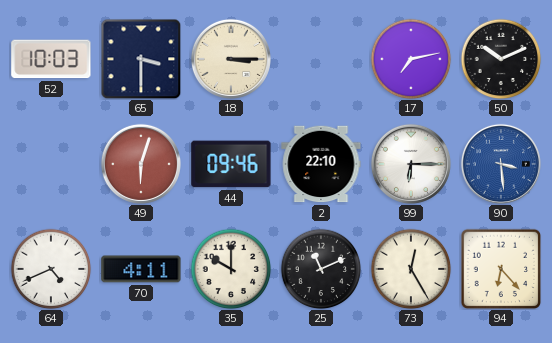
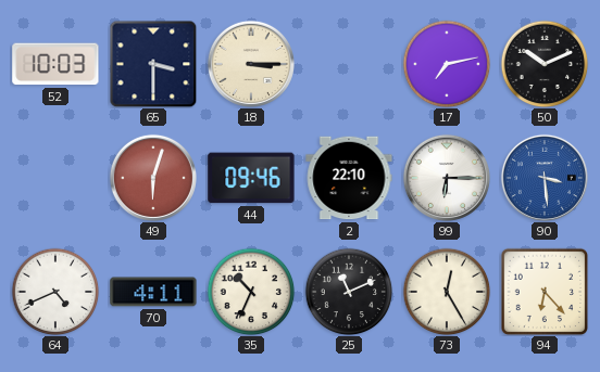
35: 10:00 -> 10:34 (251, 292)
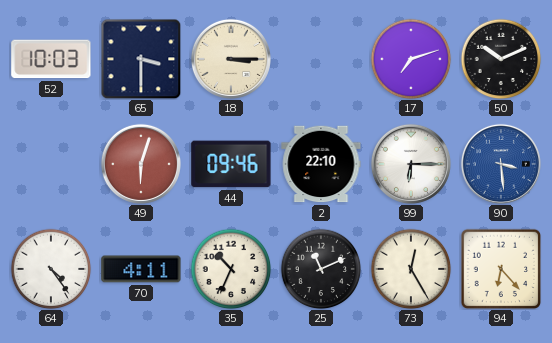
17: 7:13 -> 7:12 (411, 59)
64: 4:41 -> 4:24 (51, 269)
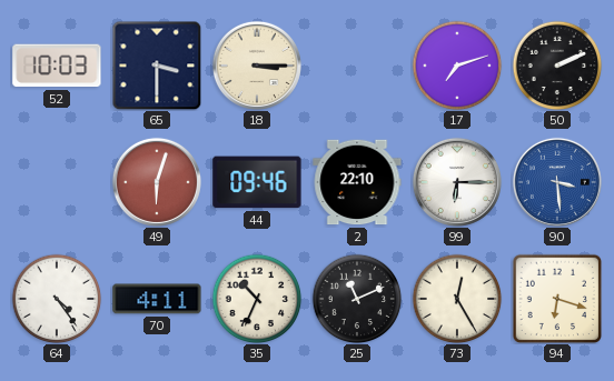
50: 10:11 -> 2:11 (557, 66)
94: 6:23 -> 6:18 (557, 299)
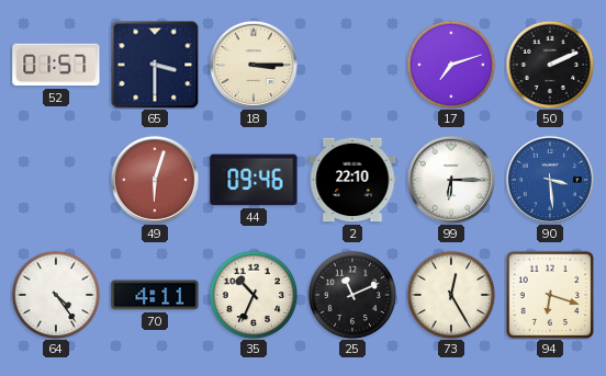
52: 10:03 -> 01:57 (56, 65)
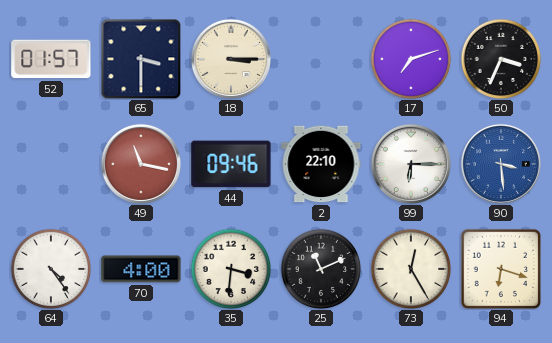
50: 2:11 -> 3:34 (501, 59)
49: 6:03 -> 11:17 (141, 164)
70: 4:11 -> 4:00 (141, 269)
35: 10:34 -> 3:31 (231, 269)
